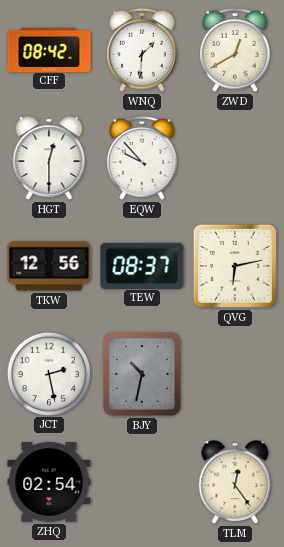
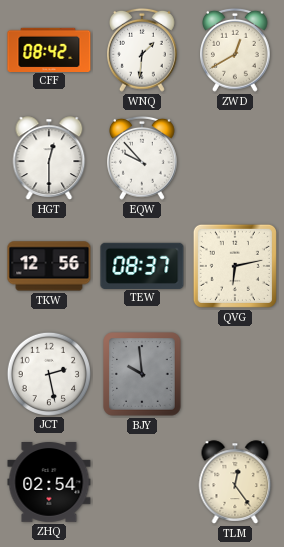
BJY: 10:32 -> 9:59 (142, 374)
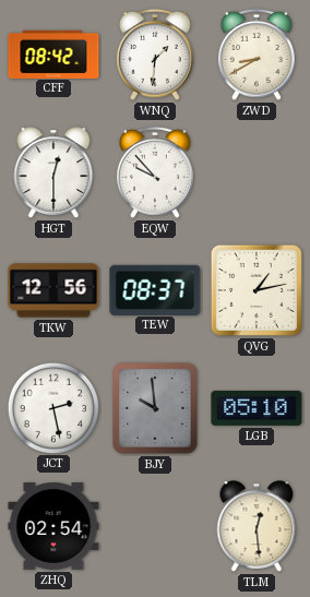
ZWD: 12:40 -> 8:40 (258, 55)
QVG: 6:13 -> 1:13 (257, 290)
LGB: none -> 05:10 (257, 408)
TLM: 12:24 -> 12:29 (257, 526)
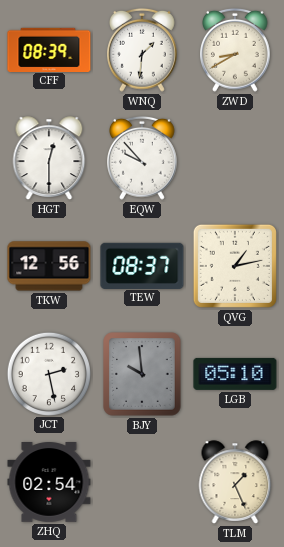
CFF: 08:42 -> 08:39 (49, 49)
TLM: 12:29 -> 1:26 (235, 482)
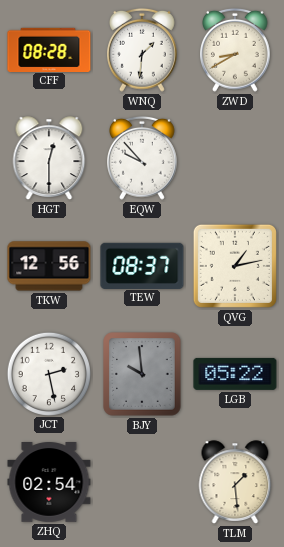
CFF: 08:39 -> 08:28 (49, 49)
LGB: 05:10 -> 05:22 (235, 374)
TLM: 1:26 -> 1:29 (235, 482)
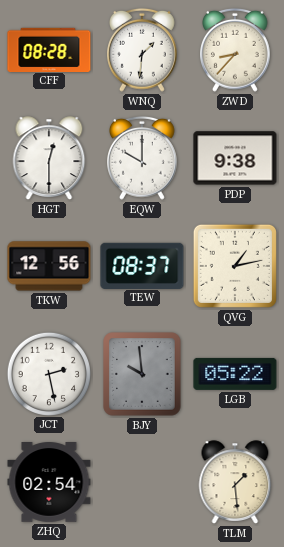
ZWD: 8:40 -> 8:37 (236, 50)
EQW: 9:53 -> 10:00 (143, 158)
PDP: none -> 9:38 (235, 158)
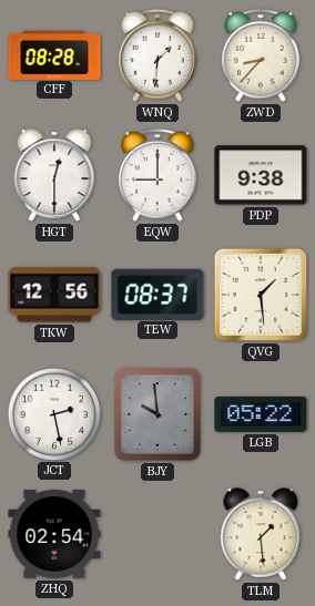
EQW: 10:00 -> 9:00 (159, 175)
QVG: 1:13 -> 1:29 (261, 295)
